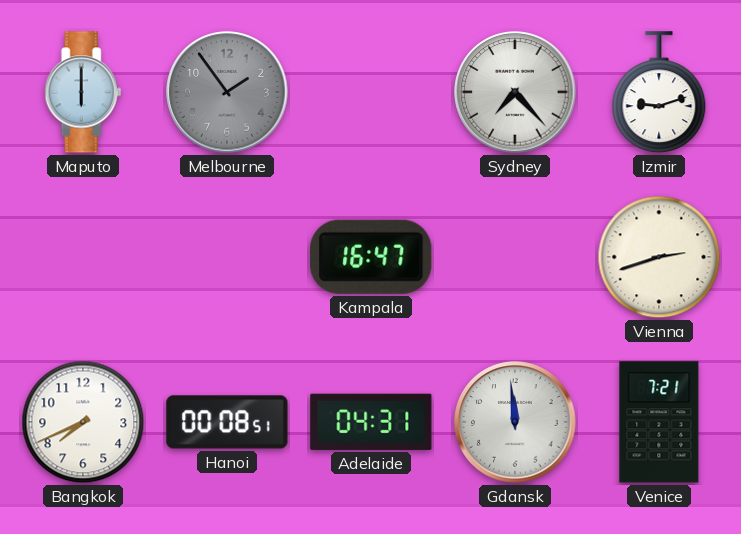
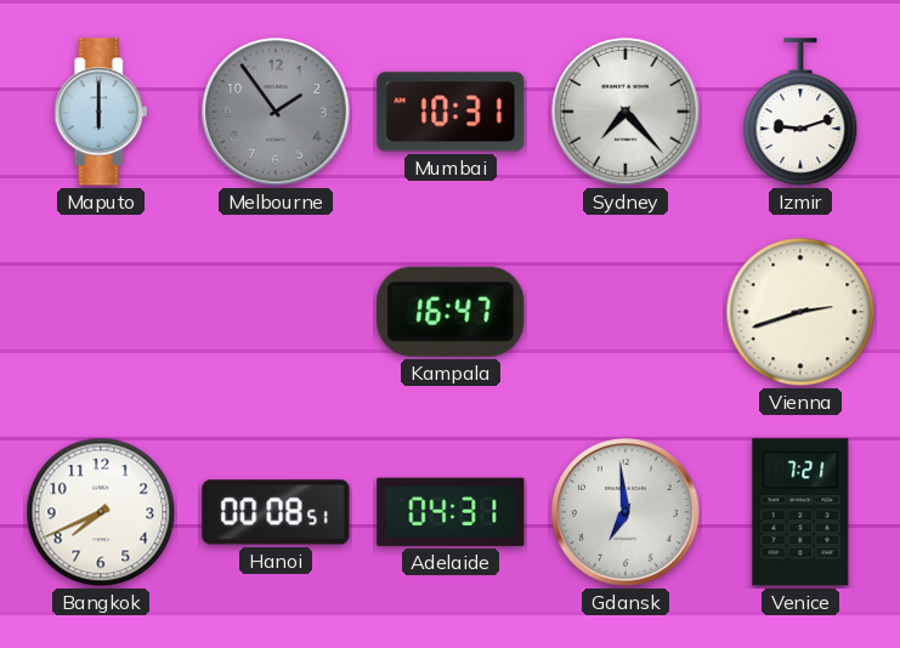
Mumbai: none -> 10:31 (451, 112)
Gdansk: 11:59 -> 6:59 (626, 512)
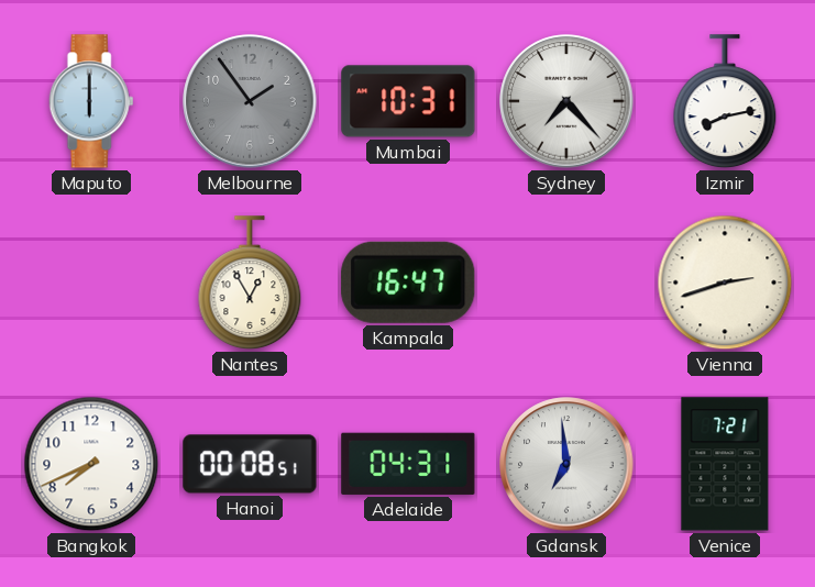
Izmir: 9:12 -> 8:13 (725, 102)
Nantes: none -> 12:55 (250, 284)
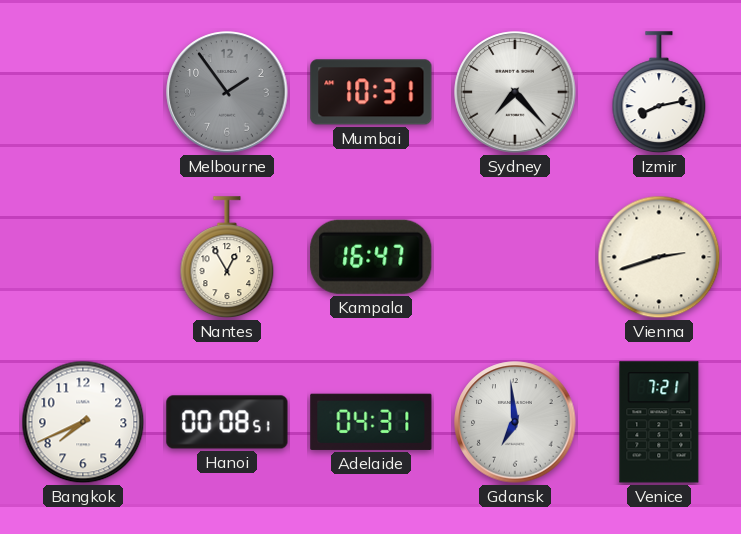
Maputo: 6:00 -> none (91, 101)
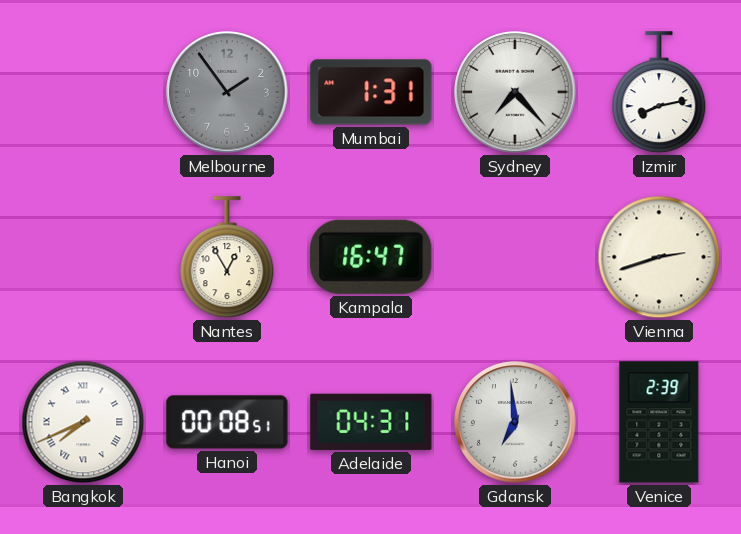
Mumbai: 10:31 -> 1:31 (371, 92)
Bangkok numerals: Arabic -> Roman (83, 422)
Venice: 7:21 -> 2:39 (659, 422)
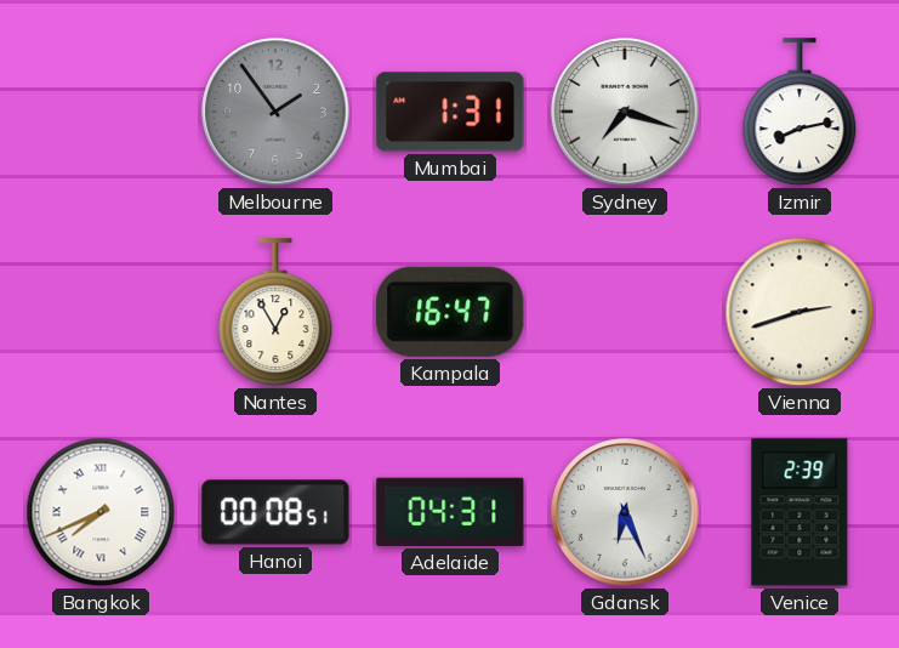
Sydney: 7:23 -> 7:18 (625, 112)
Gdansk: 6:59 -> 6:26 (625, 512)
